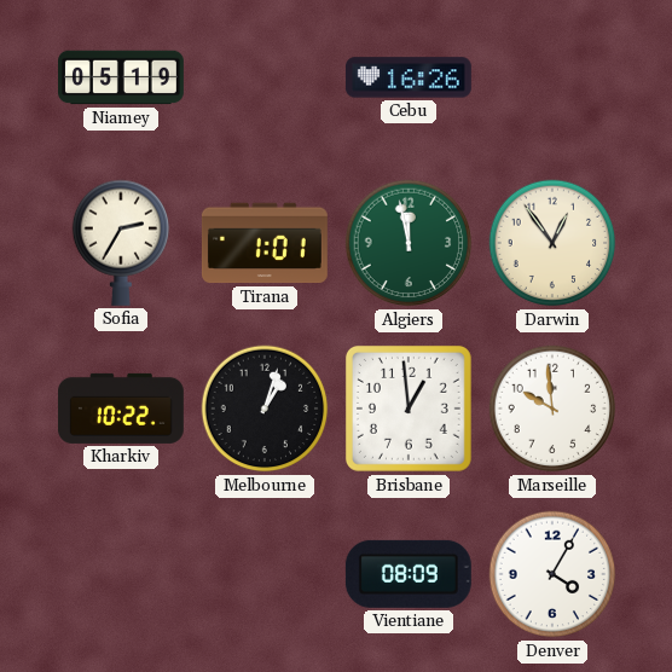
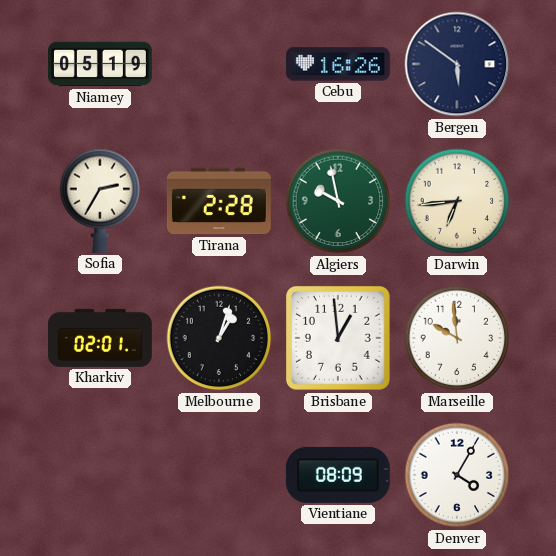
Bergen: none -> 5:51 (457, 64)
Tirana: 1:01 -> 2:28 (219, 201)
Algiers: 11:58 -> 9:58 (338, 201)
Darwin: 12:54 -> 6:44 (457, 201)
Kharkiv: 10:22 -> 02:01 (100, 338)
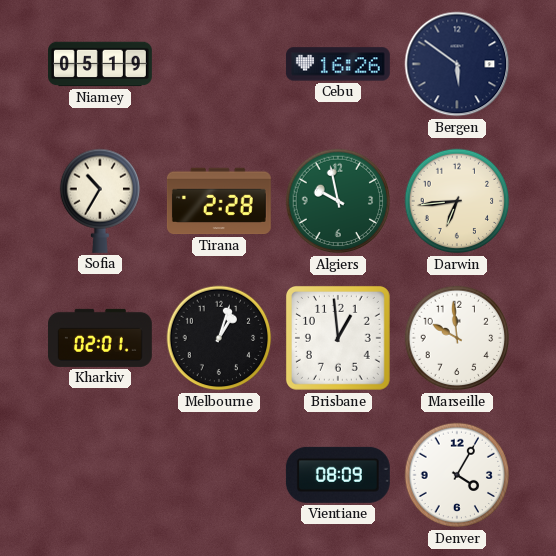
Sofia: 2:35 -> 10:35 (99, 201)
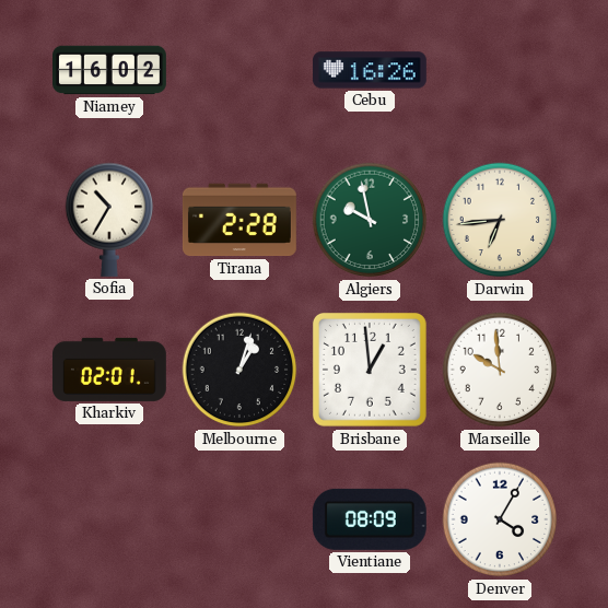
Niamey: 05:19 -> 16:02 (110, 70)
Bergen: 5:51 -> none (457, 64)
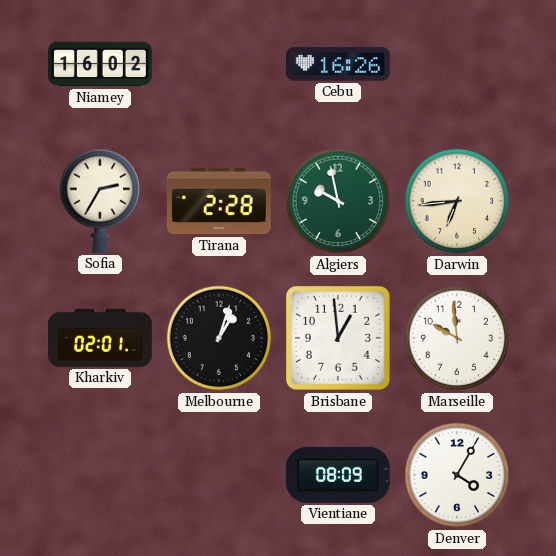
Sofia: 10:35 -> 2:35 (99, 201)
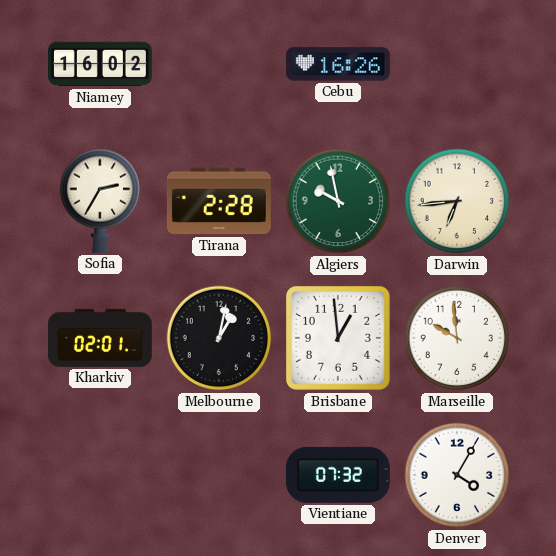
Melbourne: 1:03 -> 1:02 (219, 338)
Vientiane: 08:09 -> 07:32 (338, 475)
